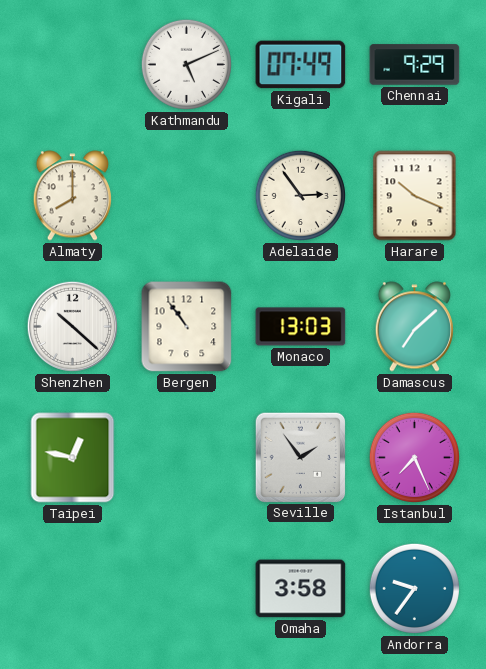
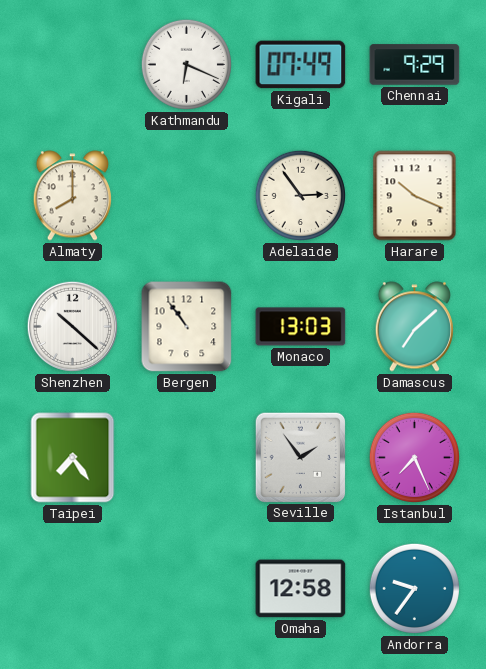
Kathmandu: 5:11 -> 6:19 (186, 64)
Taipei: 12:47 -> 7:24 (73, 458)
Omaha: 3:58 -> 12:58 (301, 589)
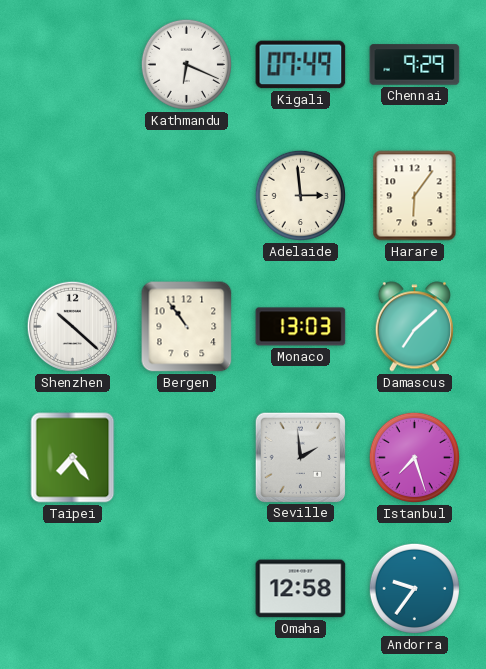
Almaty: 8:00 -> none (72, 196)
Adelaide: 2:54 -> 2:59 (300, 195)
Harare: 10:19 -> 6:06 (415, 196)
Seville: 1:54 -> 1:59 (300, 457)
Istanbul: 7:26 -> 7:27 (414, 457)
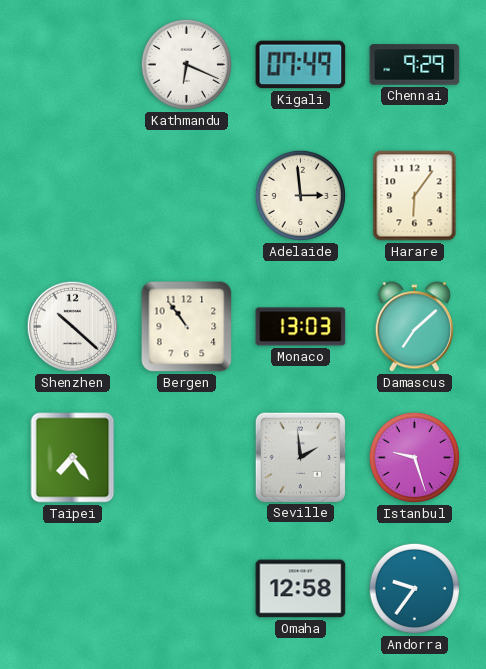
Istanbul: 7:27 -> 9:27 (414, 457)
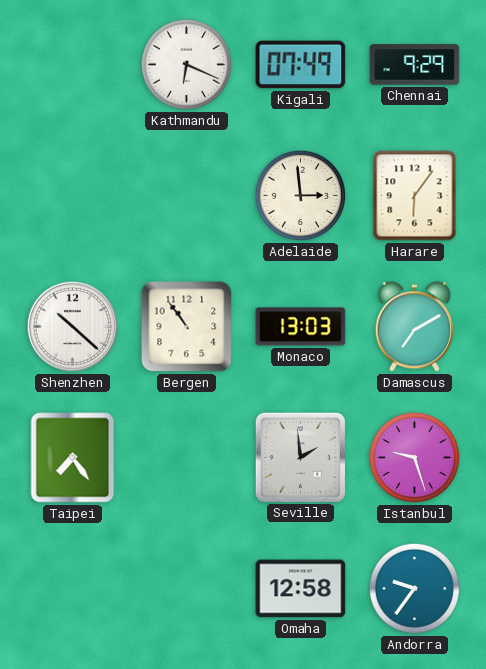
Damascus: 7:08 -> 7:10 (414, 327)
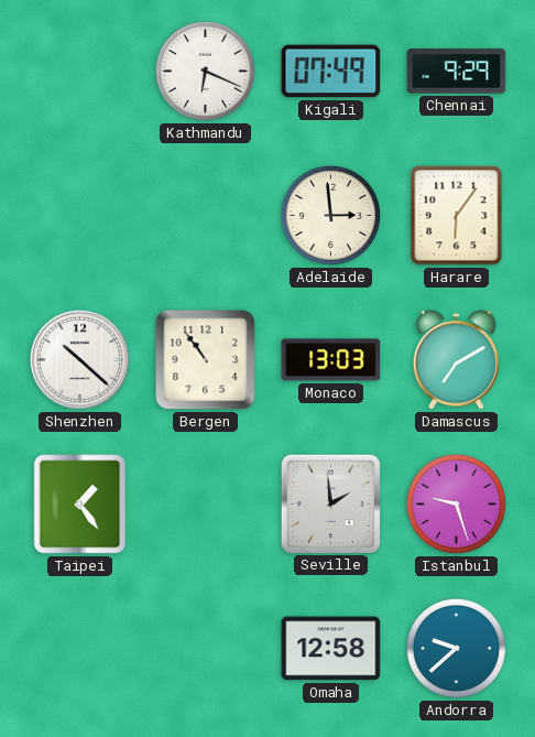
Taipei: 7:24 -> 1:24 (80, 505)
Andorra: 9:36 -> 9:38 (456, 648)
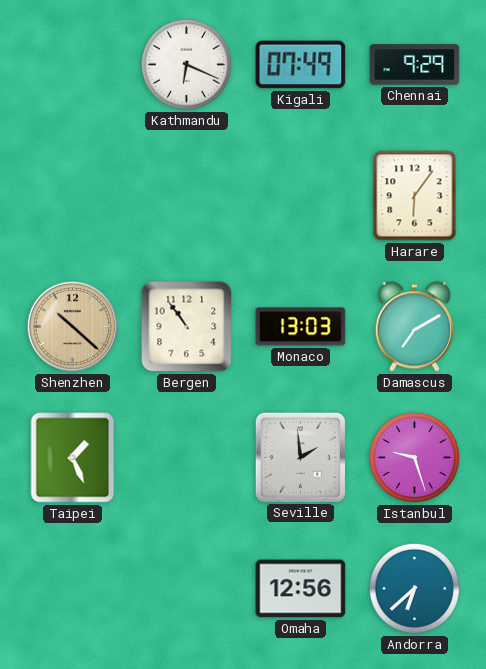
Adelaide: 2:59 -> none (330, 215)
Shenzhen dial: white -> champagne (72, 326)
Taipei: 1:24 -> 1:26 (73, 458)
Omaha: 12:58 -> 12:56 (301, 589)
Andorra: 9:38 -> 6:38 (414, 588)
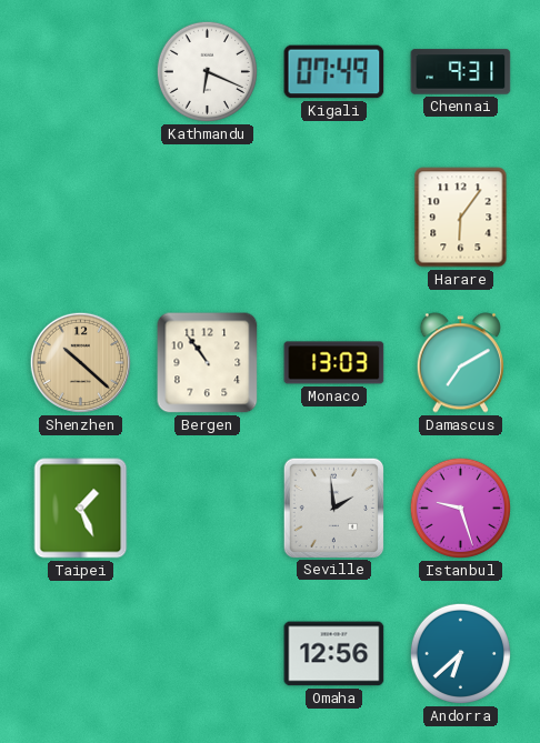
Chennai: 9:29 -> 9:31 (461, 72)
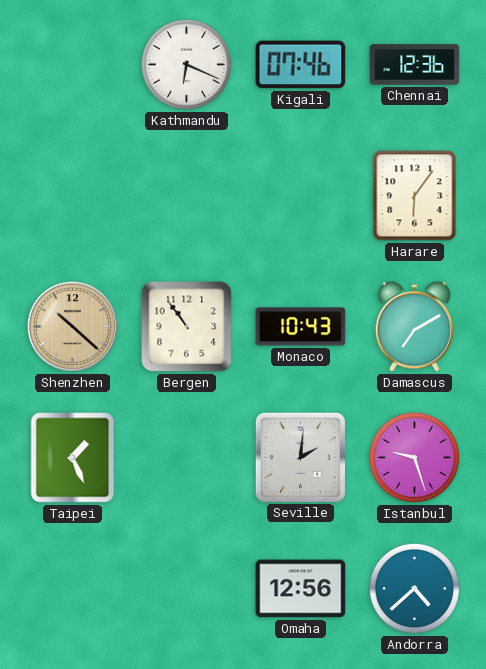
Kigali: 07:49 -> 07:46 (301, 65)
Chennai: 9:31 -> 12:36 (415, 65)
Monaco: 13:03 -> 10:43 (301, 327)
Seville: 1:59 -> 2:01 (300, 457)
Andorra: 6:38 -> 4:38 (414, 588)
